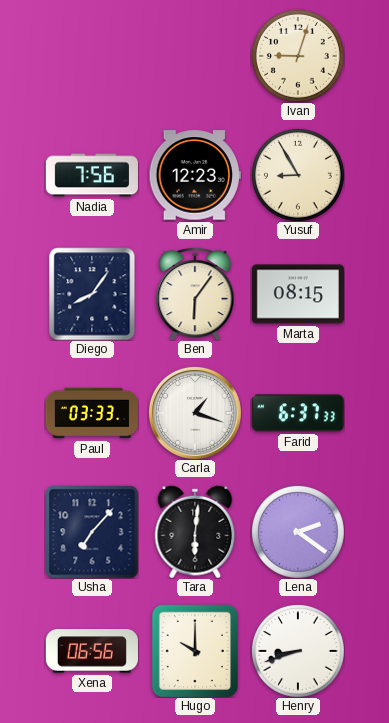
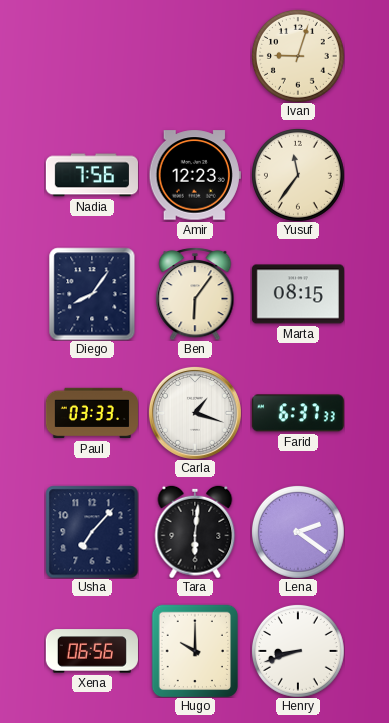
Yusuf: 8:55 -> 11:36 (298, 175)
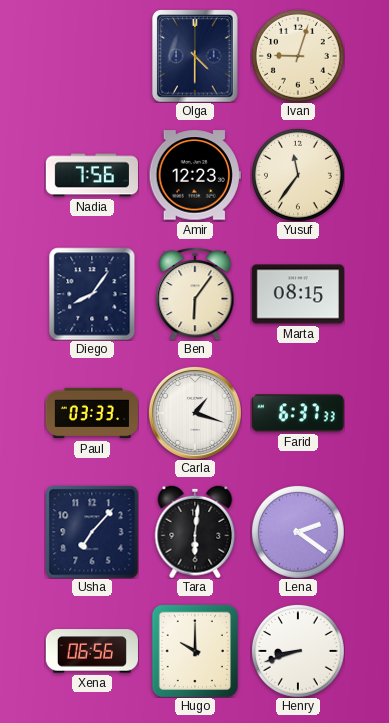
Olga: none -> 4:30 (195, 56)
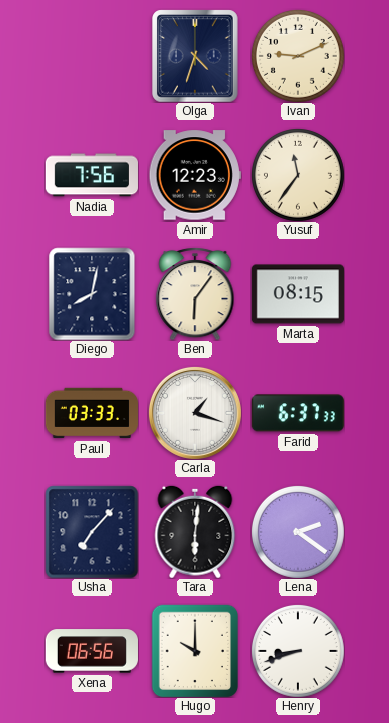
Olga: 4:30 -> 4:33 (195, 56)
Ivan: 9:03 -> 9:11 (298, 56)
Diego: 8:06 -> 8:02 (92, 294)
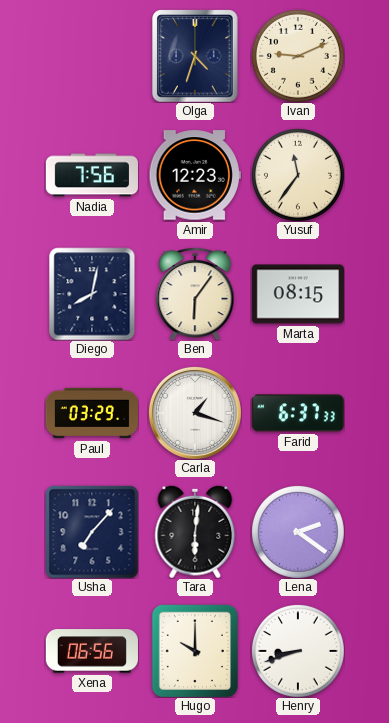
Paul: 03:33 -> 03:29 (92, 413)
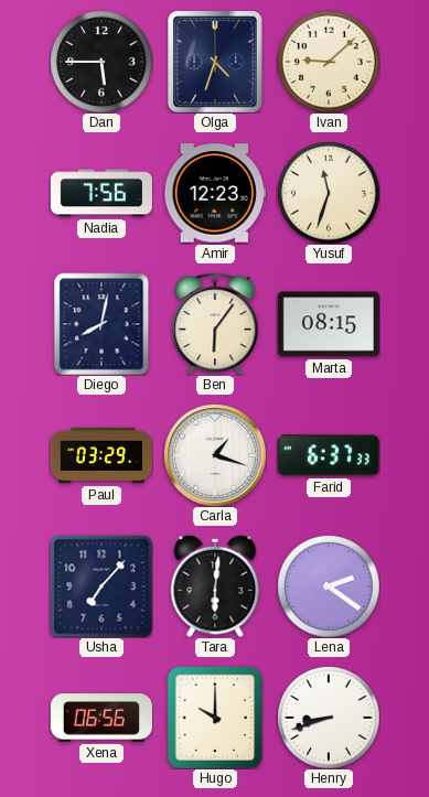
Dan: none -> 5:45 (101, 62)
Ivan: 9:11 -> 9:08 (329, 62)
Yusuf: 11:36 -> 11:33 (329, 193)
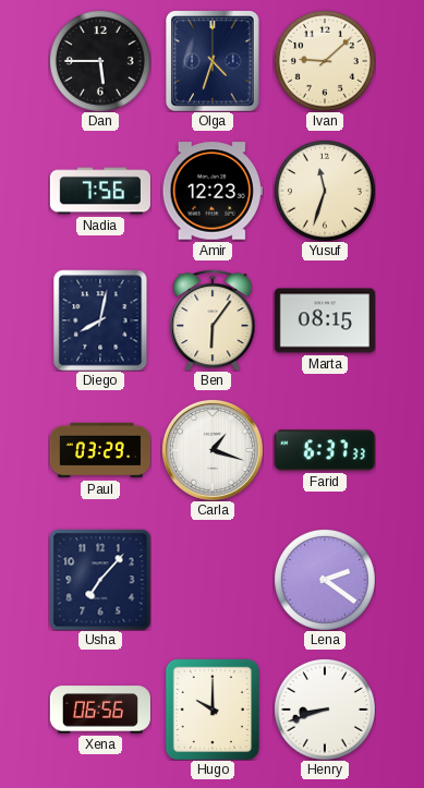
Tara: 6:01 -> none (215, 586)
